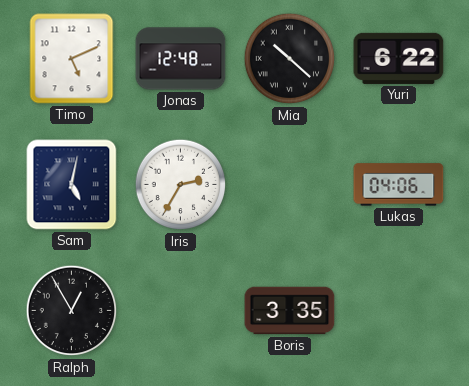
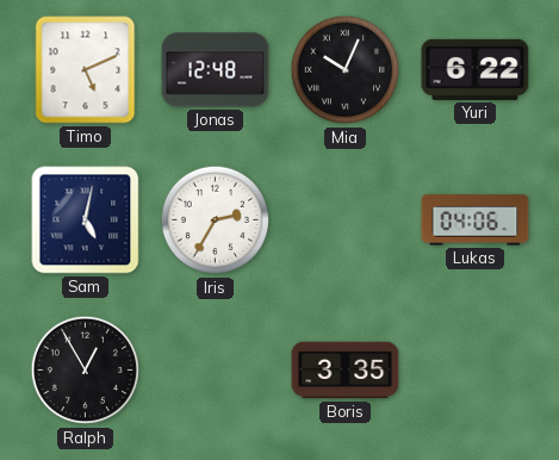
Mia: 10:22 -> 10:04 (346, 70)
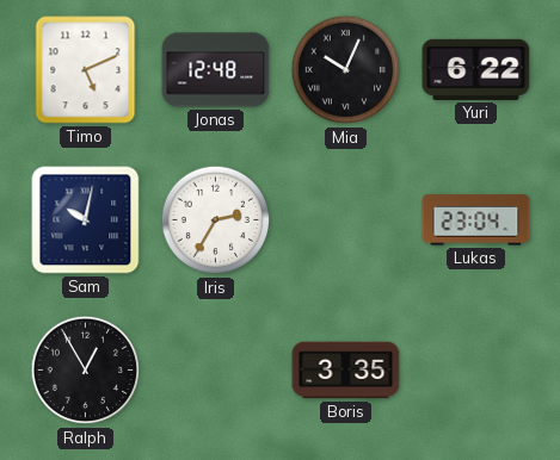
Sam: 5:02 -> 10:02 (86, 220)
Lukas: 04:06 -> 23:04 (476, 220)
